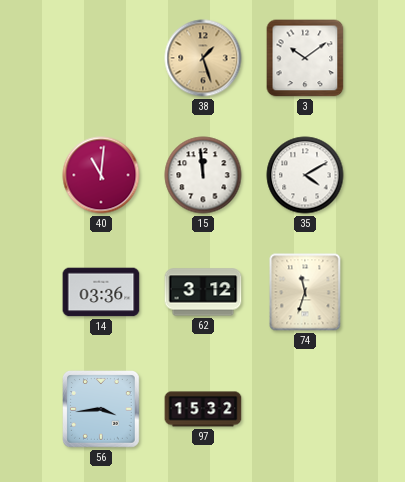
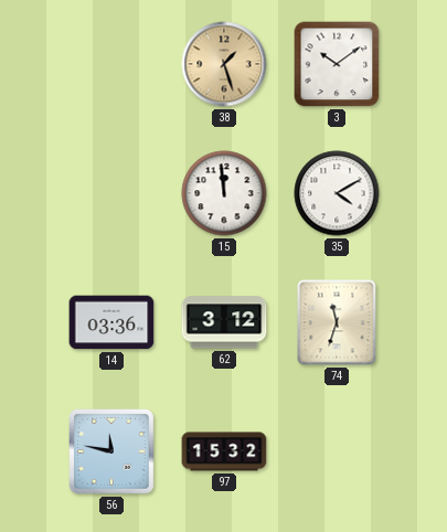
40: 11:01 -> none (101, 175)
56: 3:44 -> 11:47 (113, 453)
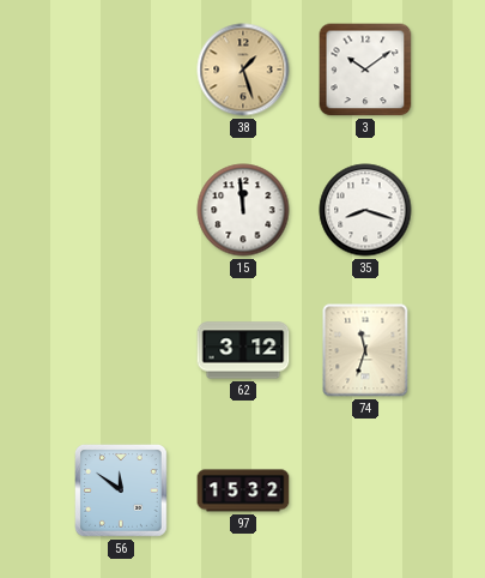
35: 4:10 -> 8:18 (365, 210)
14: 03:36 -> none (111, 322)
56: 11:47 -> 11:51 (122, 492)
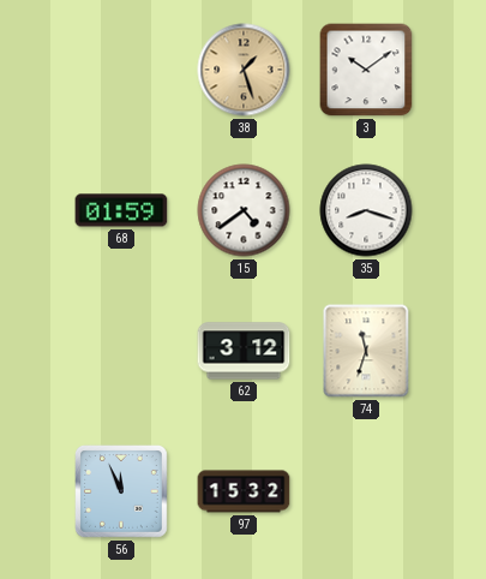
68: none -> 01:59 (121, 210)
15: 11:59 -> 4:39 (244, 210)
56: 11:51 -> 11:56 (122, 493)
